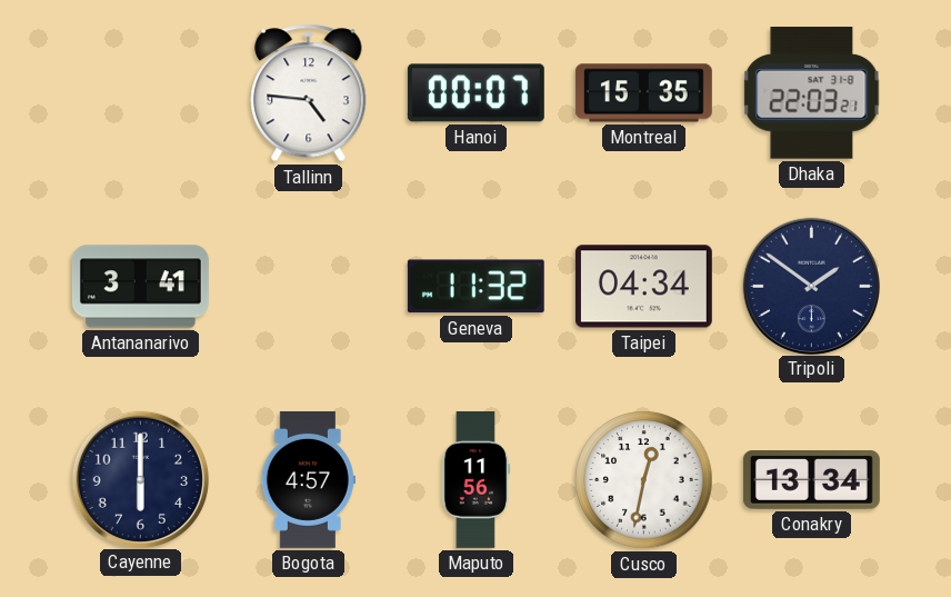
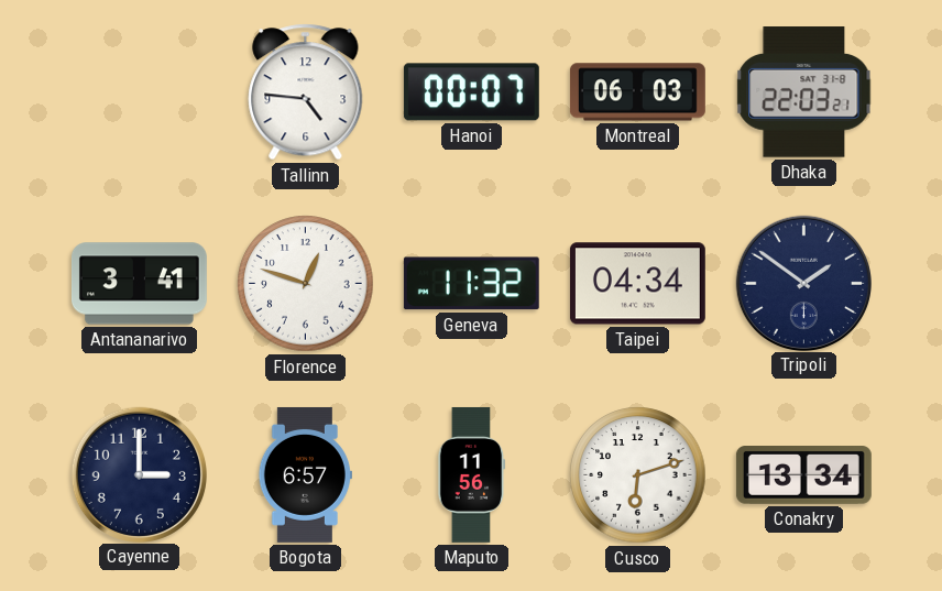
Montreal: 15:35 -> 06:03 (637, 92)
Florence: none -> 12:48 (306, 284)
Cayenne: 6:00 -> 3:00 (139, 474)
Bogota: 4:57 -> 6:57 (305, 474)
Cusco: 12:32 -> 6:12 (638, 475)
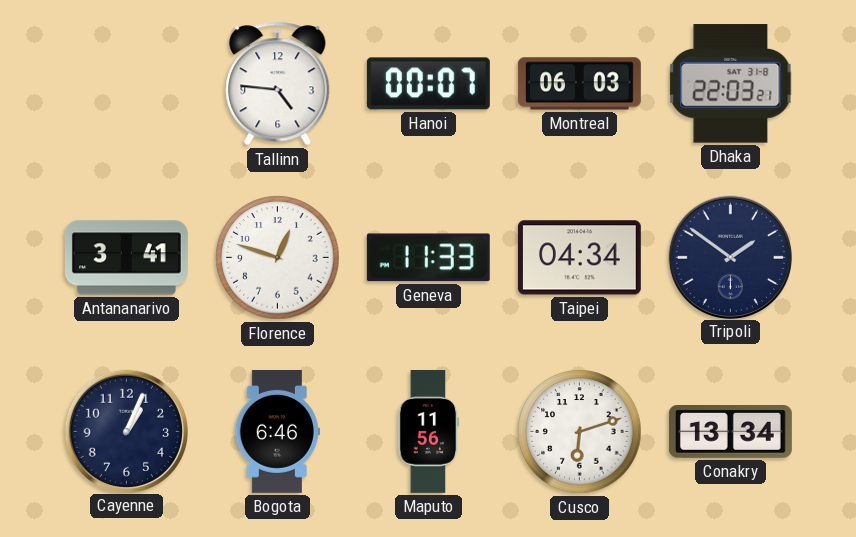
Geneva: 11:32 -> 11:33 (428, 258)
Cayenne: 3:00 -> 1:04 (126, 431)
Bogota: 6:57 -> 6:46 (277, 431)
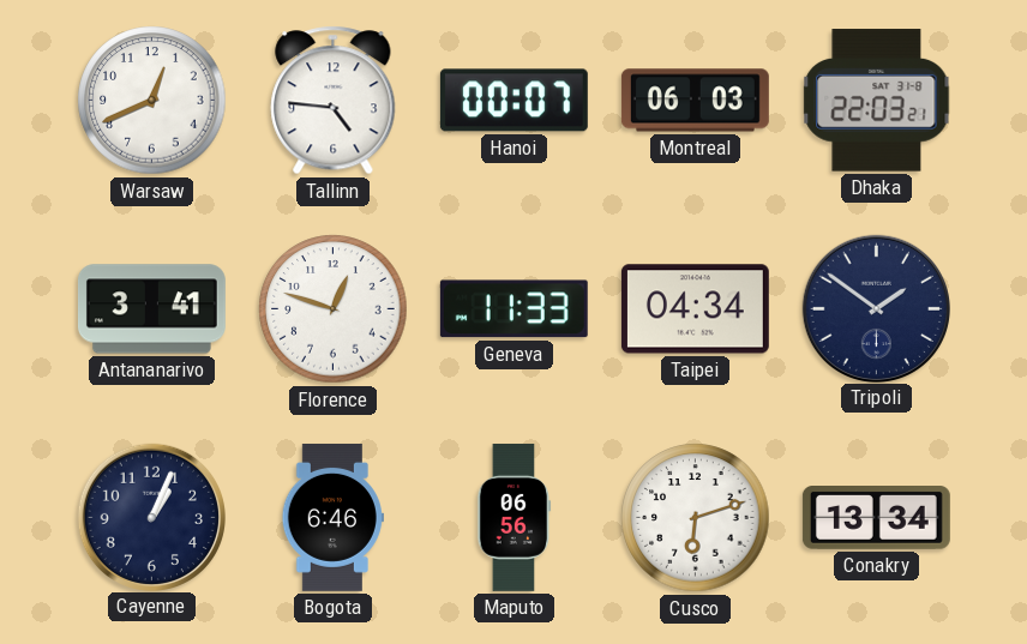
Warsaw: none -> 12:41 (152, 101)
Maputo: 11:56 -> 06:56 (515, 517)
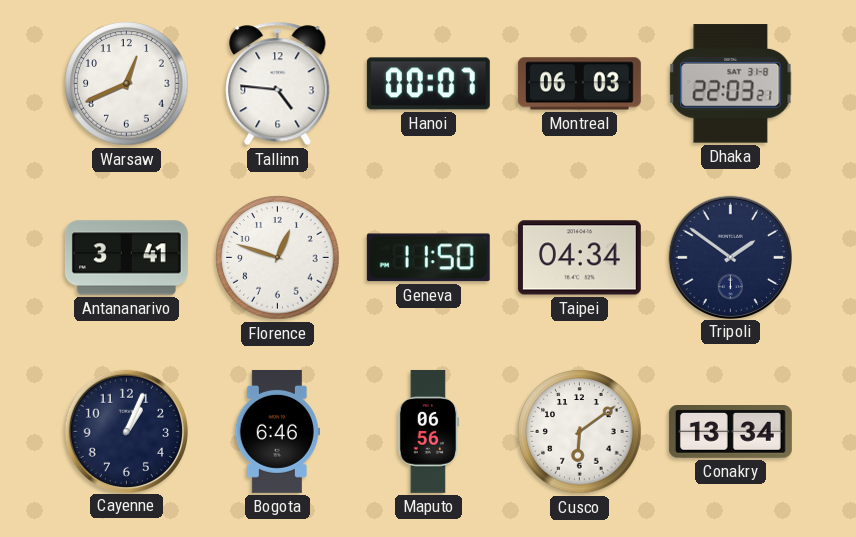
Geneva: 11:33 -> 11:50 (428, 258)
Cusco: 6:12 -> 6:09 (580, 432)
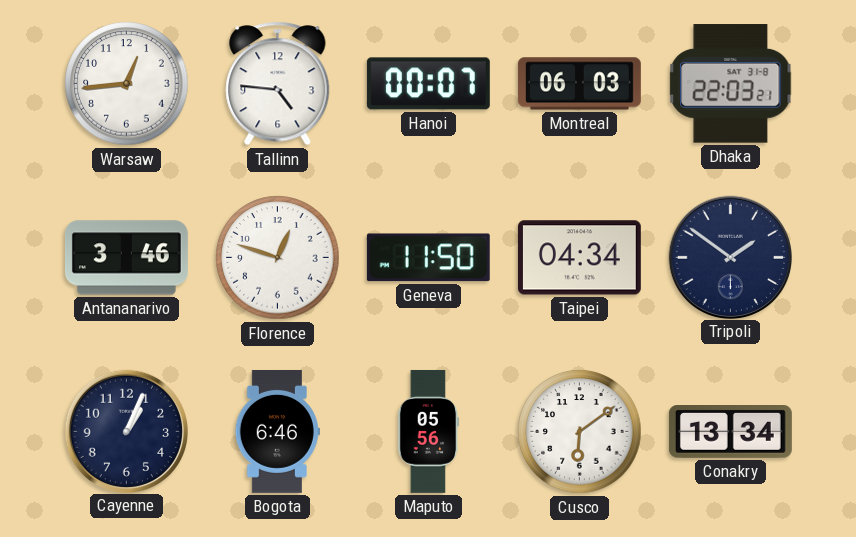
Warsaw: 12:41 -> 12:44 (127, 84)
Antananarivo: 3:41 -> 3:46 (126, 258)
Maputo: 06:56 -> 05:56 (429, 431)
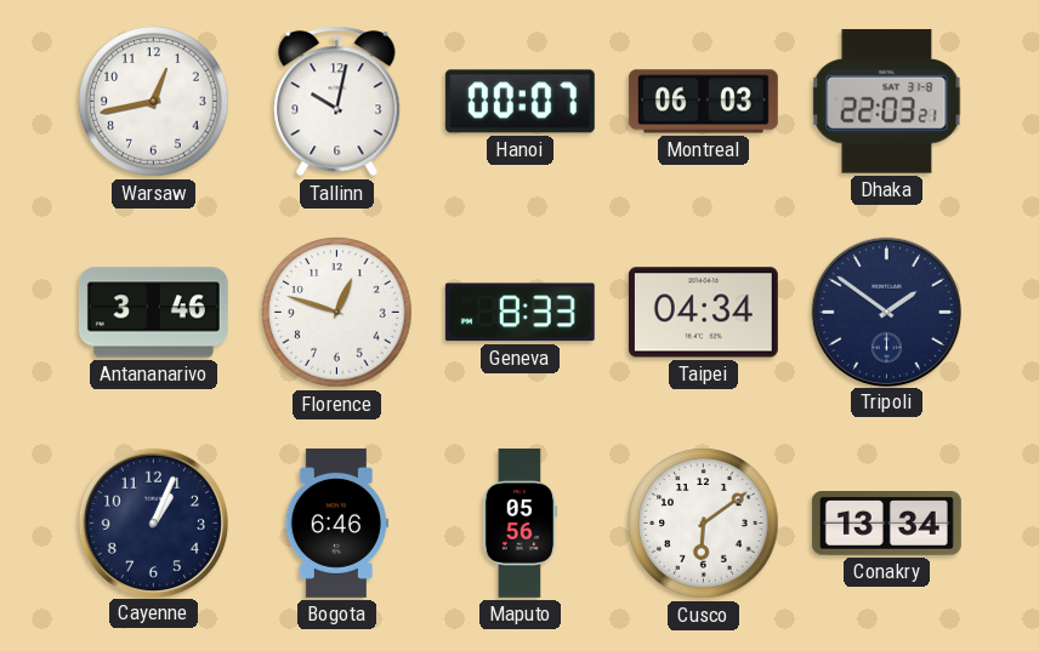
Warsaw: 12:44 -> 12:43 (154, 102)
Tallinn: 4:46 -> 10:02 (337, 102)
Geneva: 11:50 -> 8:33 (519, 313)
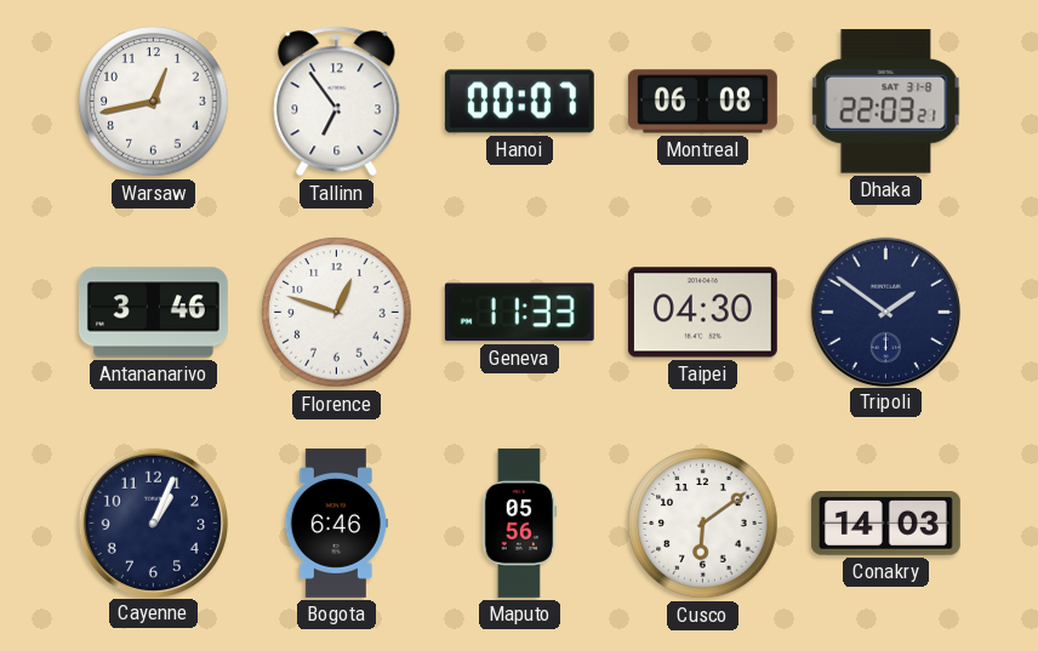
Tallinn: 10:02 -> 6:54 (337, 102)
Montreal: 06:03 -> 06:08 (702, 102)
Geneva: 8:33 -> 11:33 (519, 313)
Taipei: 04:34 -> 04:30 (702, 313)
Conakry: 13:34 -> 14:03 (885, 524)
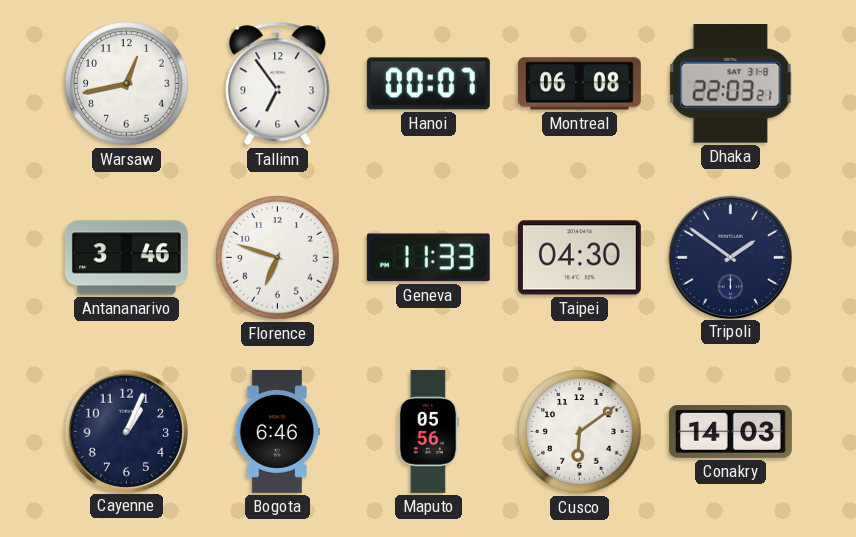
Florence: 12:48 -> 6:48 (278, 258)
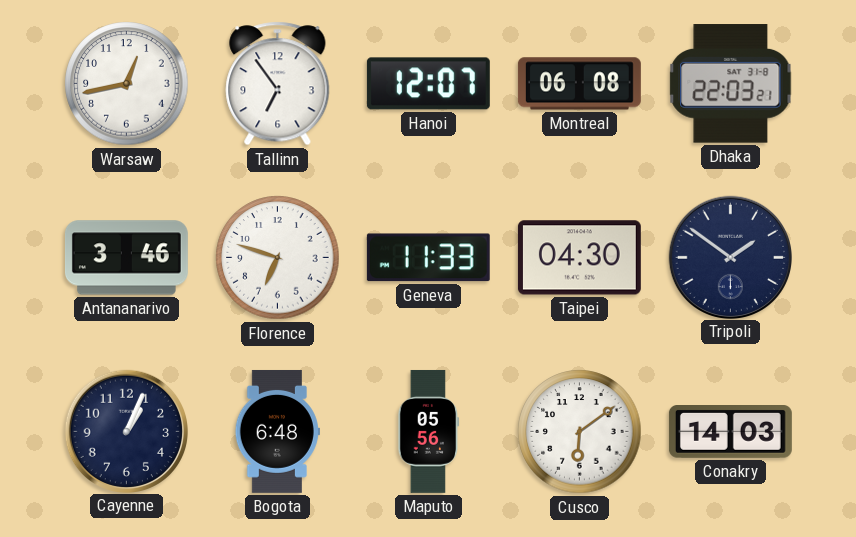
Hanoi: 00:07 -> 12:07 (428, 84)
Bogota: 6:46 -> 6:48 (277, 431)
